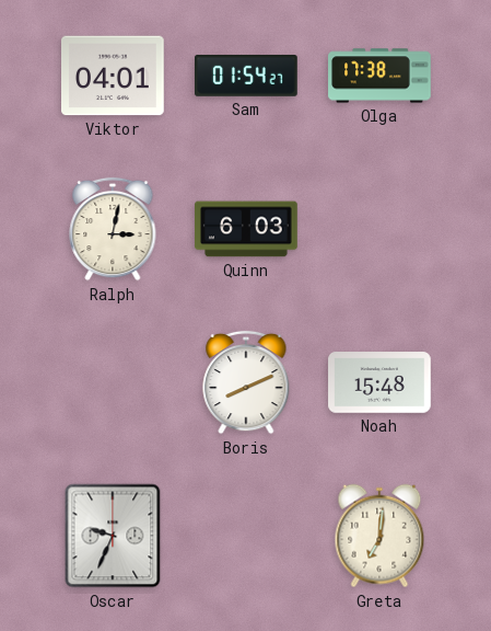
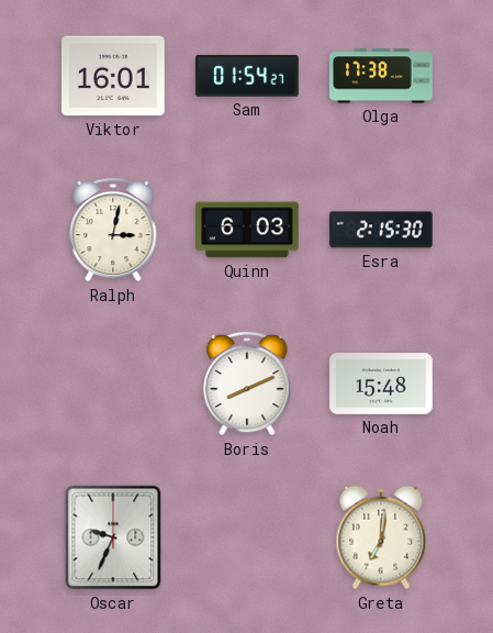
Viktor: 04:01 -> 16:01 (114, 76)
Esra: none -> 2:15 (382, 230)
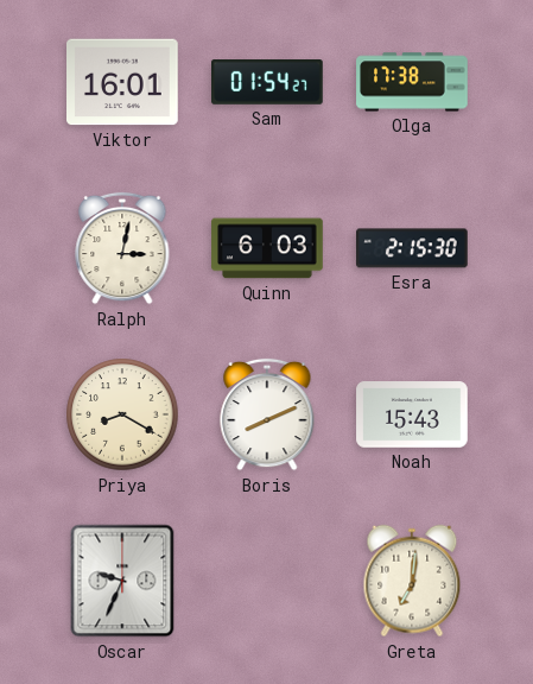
Priya: none -> 8:20 (122, 414)
Noah: 15:48 -> 15:43 (412, 414)
